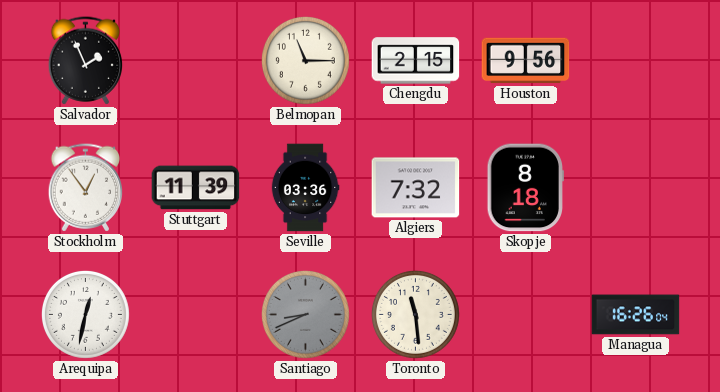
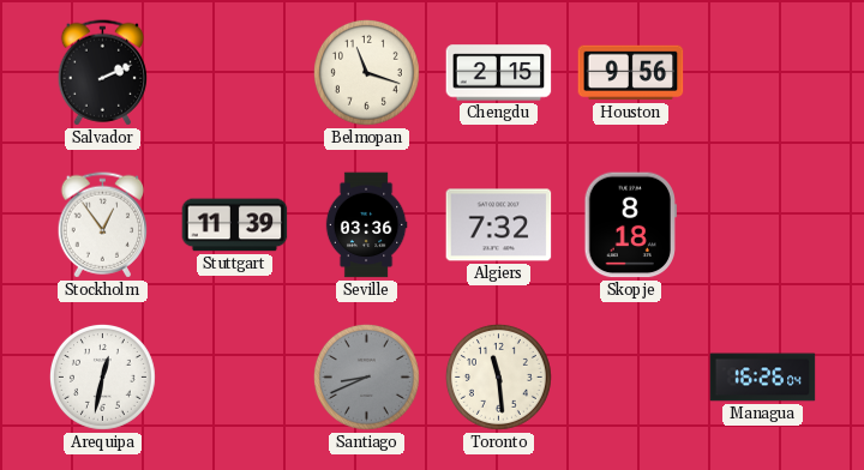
Salvador: 1:56 -> 2:11 (103, 73)
Belmopan: 11:15 -> 11:18 (366, 72)
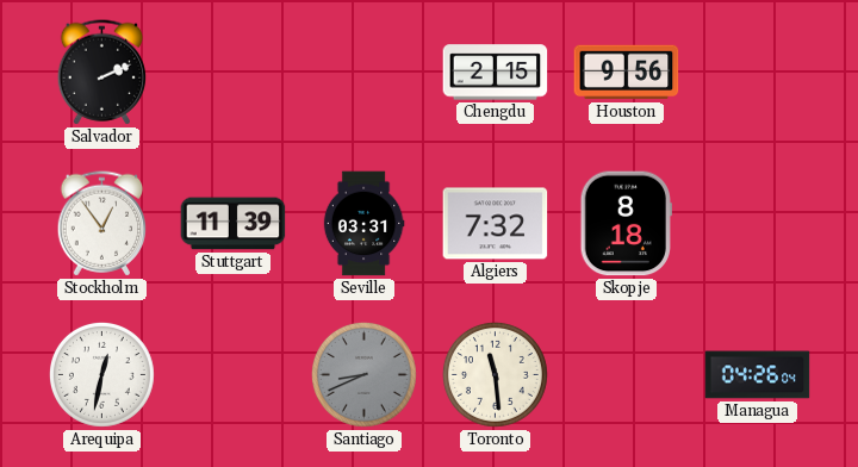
Belmopan: 11:18 -> none (366, 72)
Seville: 03:36 -> 03:31 (363, 224)
Managua: 16:26 -> 04:26 (758, 375)
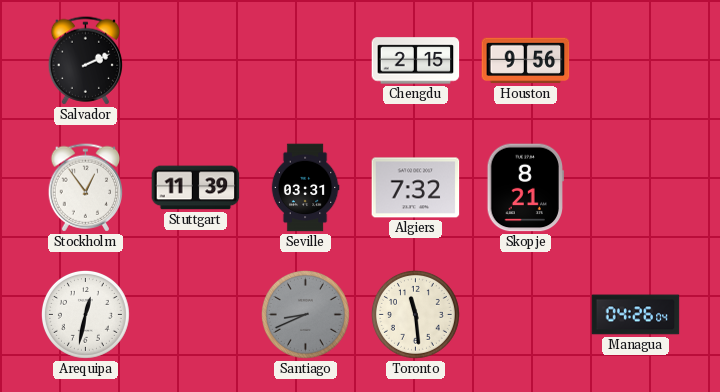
Skopje: 8:18 -> 8:21 (525, 188)
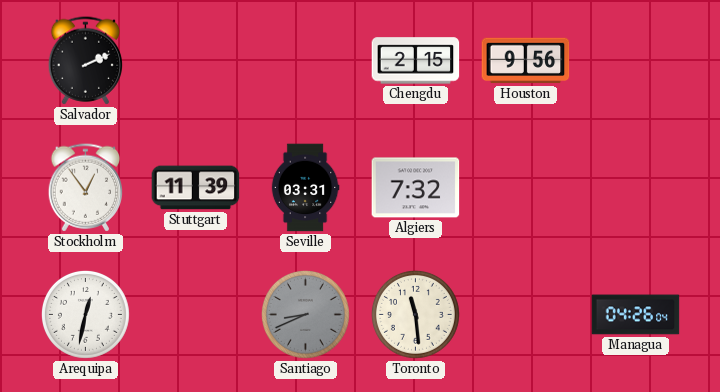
Skopje: 8:21 -> none (525, 188)
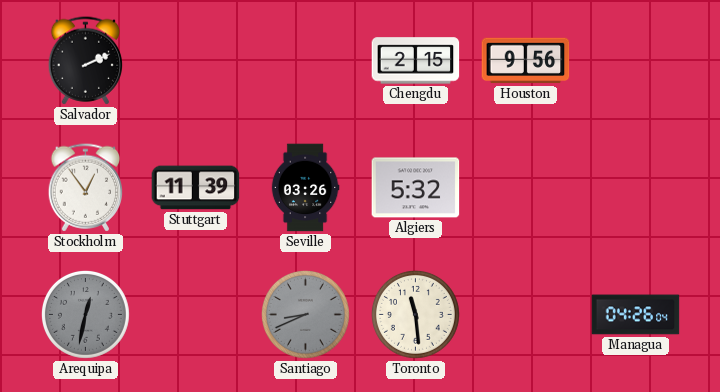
Seville: 03:31 -> 03:26 (305, 188)
Algiers: 7:32 -> 5:32 (416, 188)
Arequipa dial: white -> grey (85, 314)
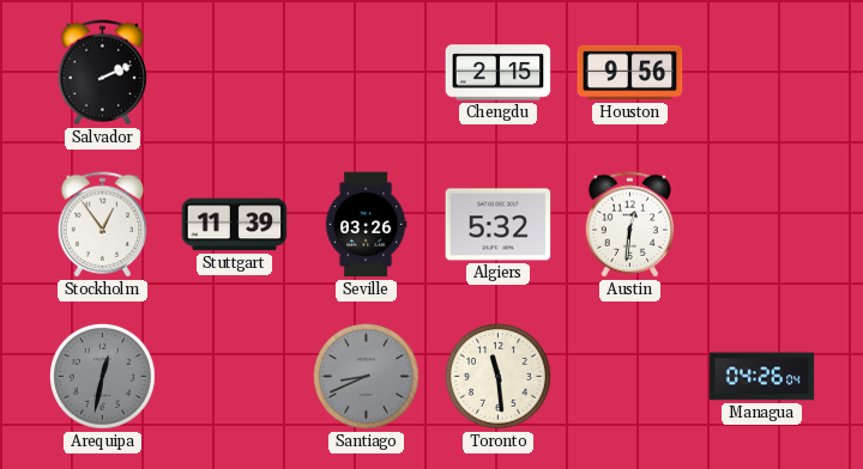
Austin: none -> 12:31 (630, 225)
